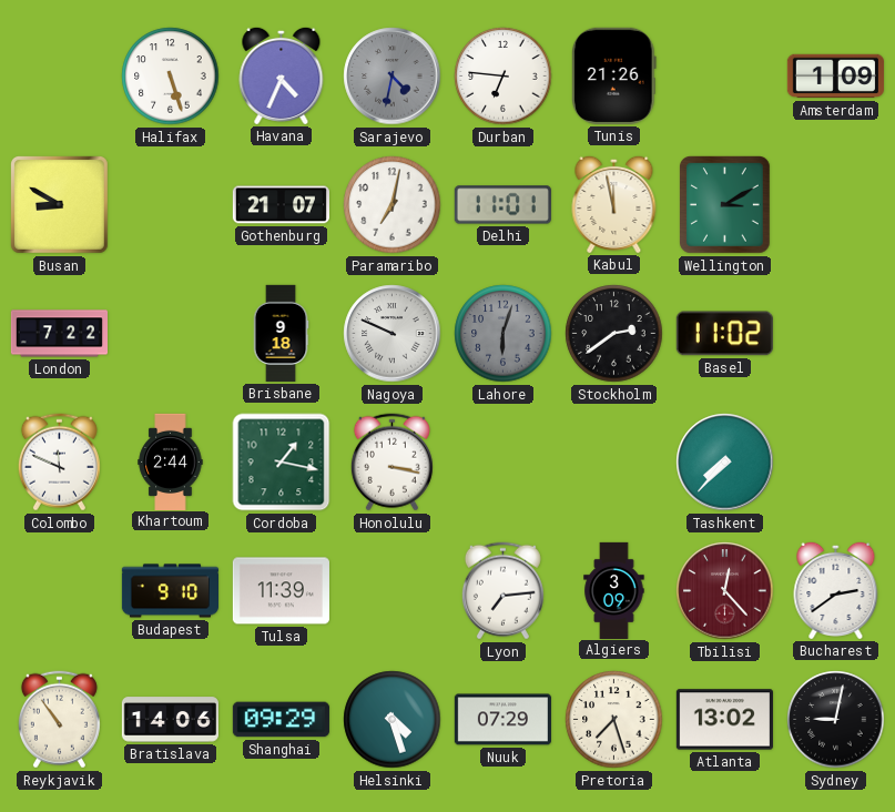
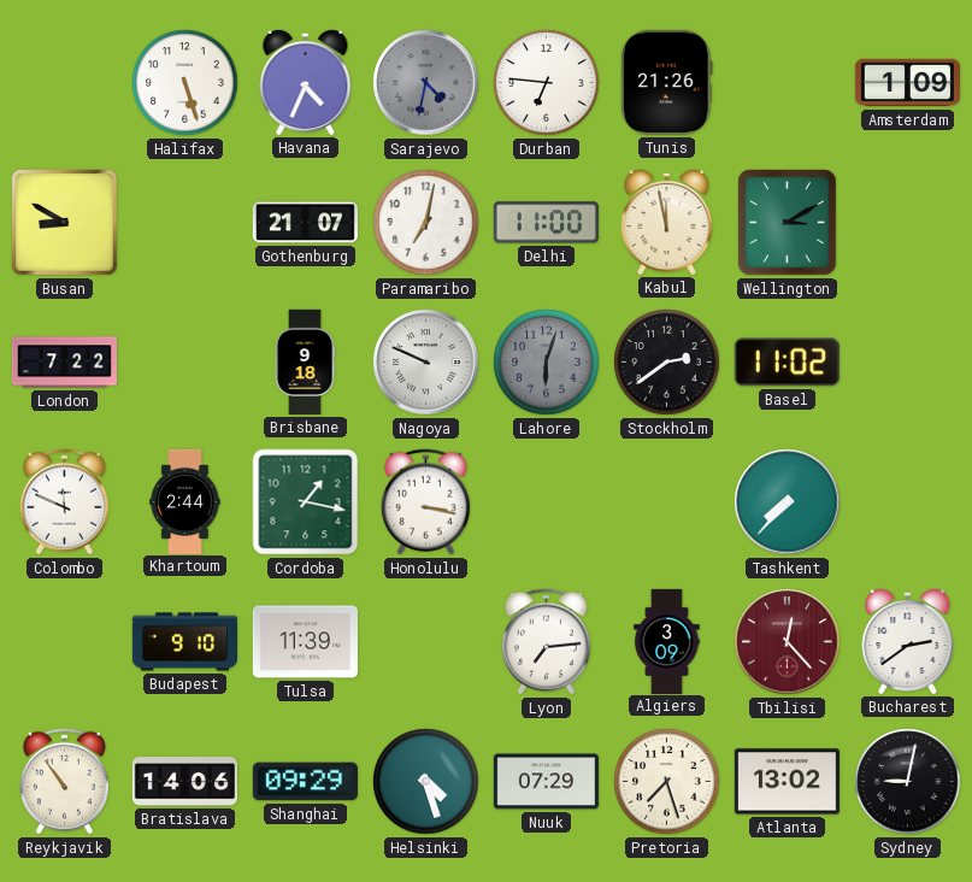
Delhi: 11:01 -> 11:00 (546, 223)
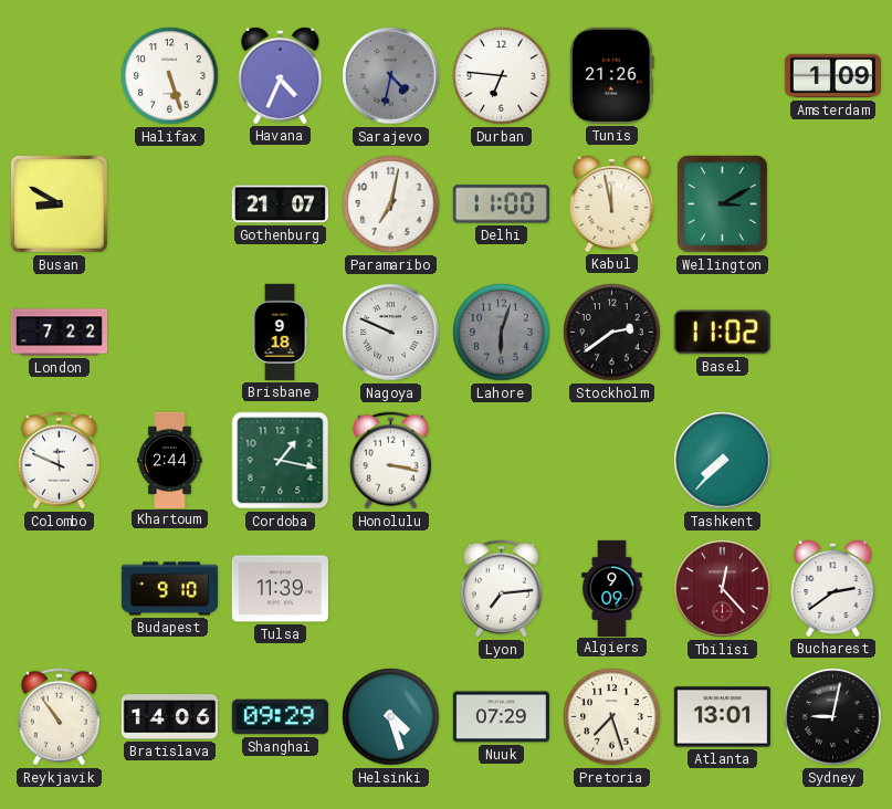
Algiers: 3:09 -> 9:09 (612, 588)
Atlanta: 13:02 -> 13:01 (722, 717)
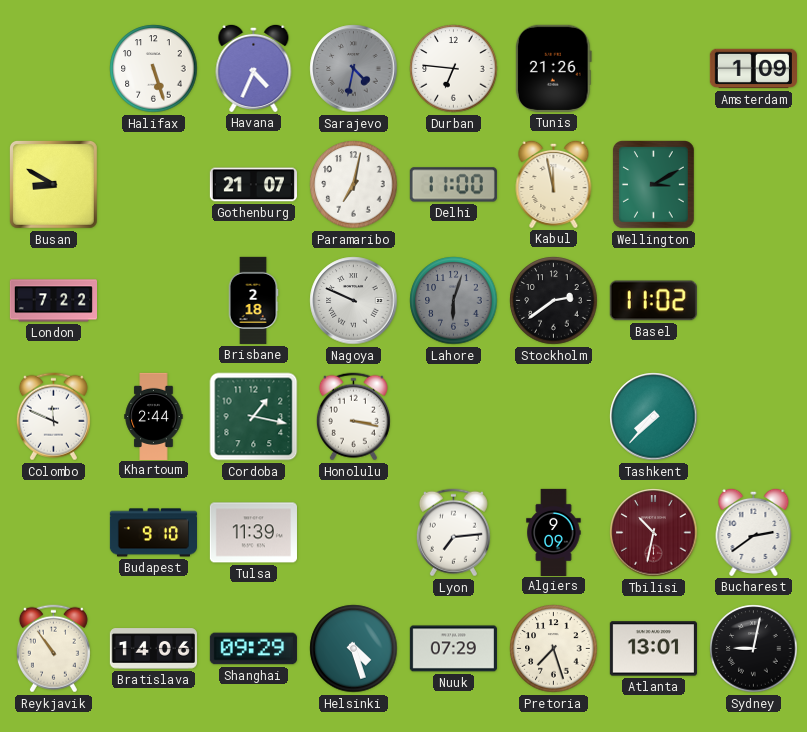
Brisbane: 9:18 -> 2:18 (253, 300)
Tbilisi: 12:23 -> 10:32 (654, 533)
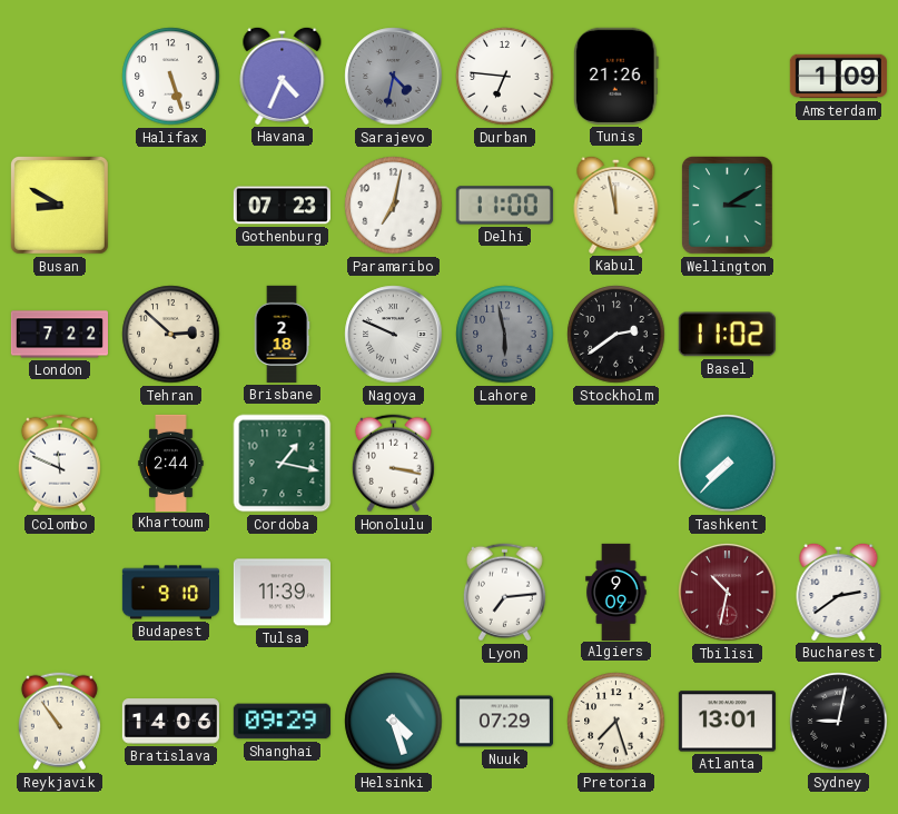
Gothenburg: 21:07 -> 07:23 (282, 206)
Tehran: none -> 2:52 (171, 335)
Lahore: 6:03 -> 5:58 (505, 335)
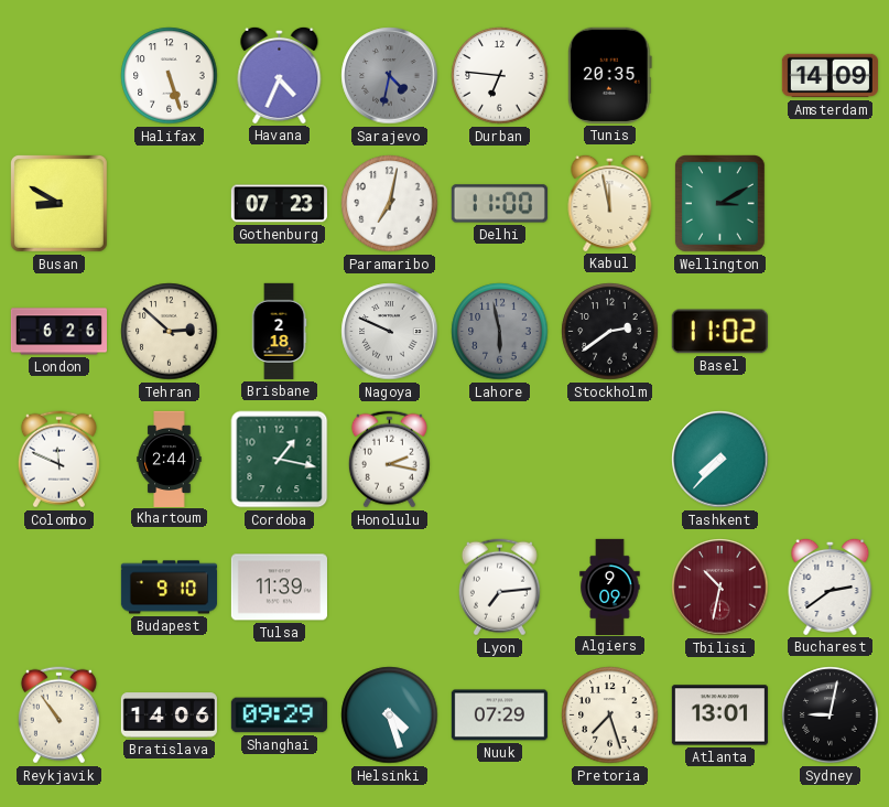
Tunis: 21:26 -> 20:35 (609, 75)
Amsterdam: 1:09 -> 14:09 (830, 76)
London: 7:22 -> 6:26 (58, 332)
Honolulu: 3:17 -> 2:17 (389, 460)
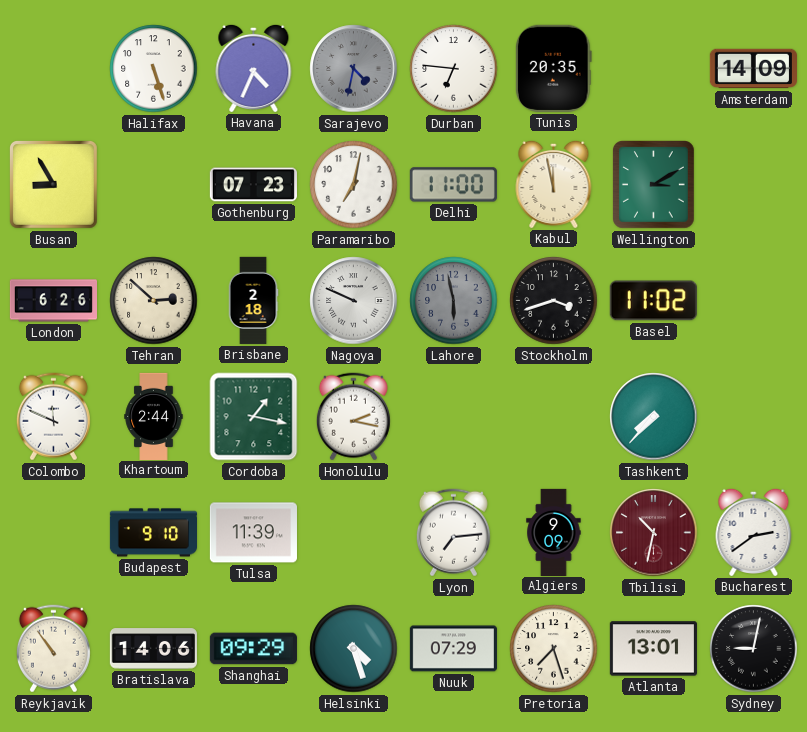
Busan: 8:50 -> 8:55 (53, 184)
Stockholm: 2:39 -> 3:42 (554, 301)
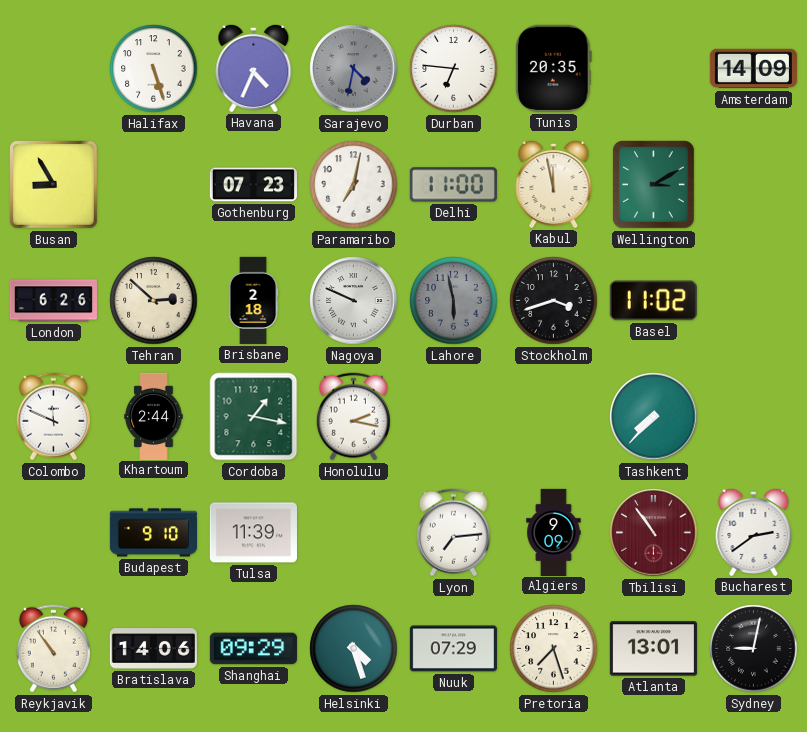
Tbilisi: 10:32 -> 10:54 (654, 533)
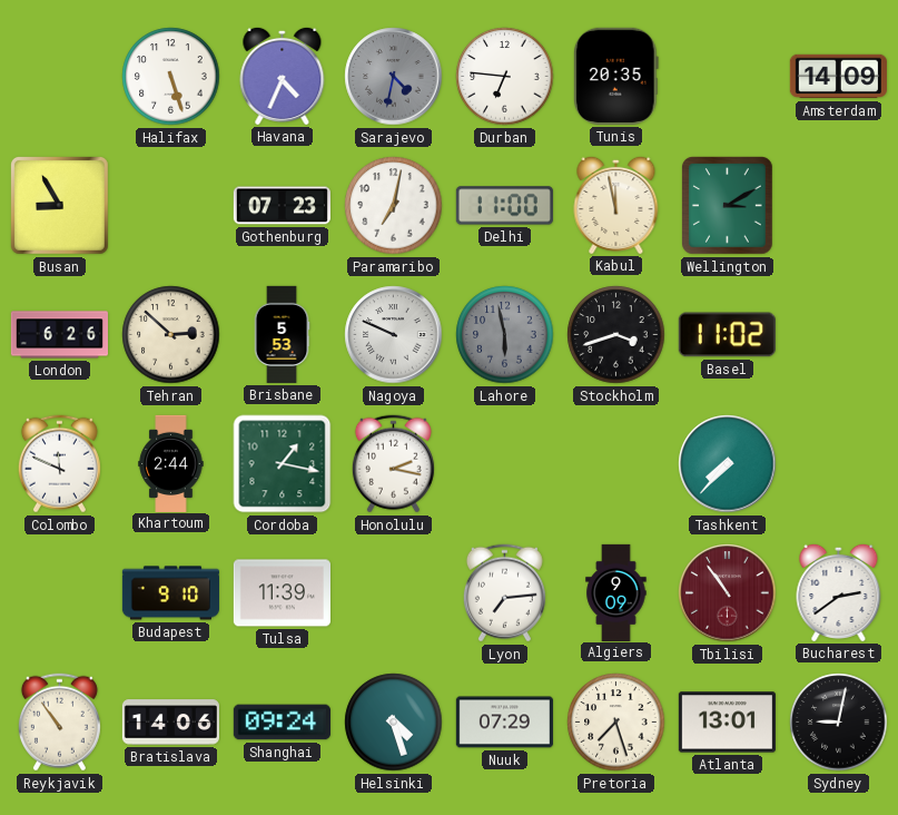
Brisbane: 2:18 -> 5:53 (282, 334)
Shanghai: 09:29 -> 09:24 (282, 723)
